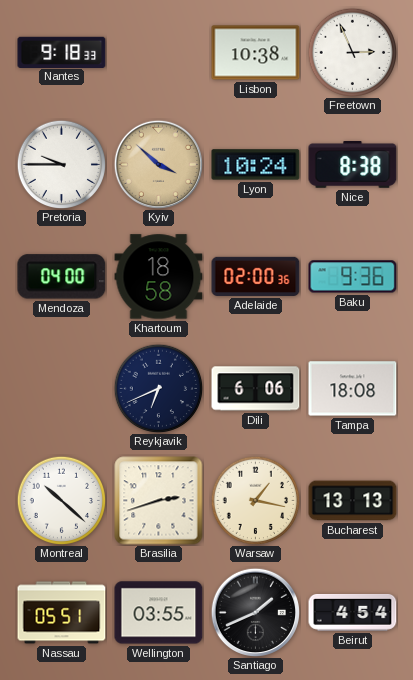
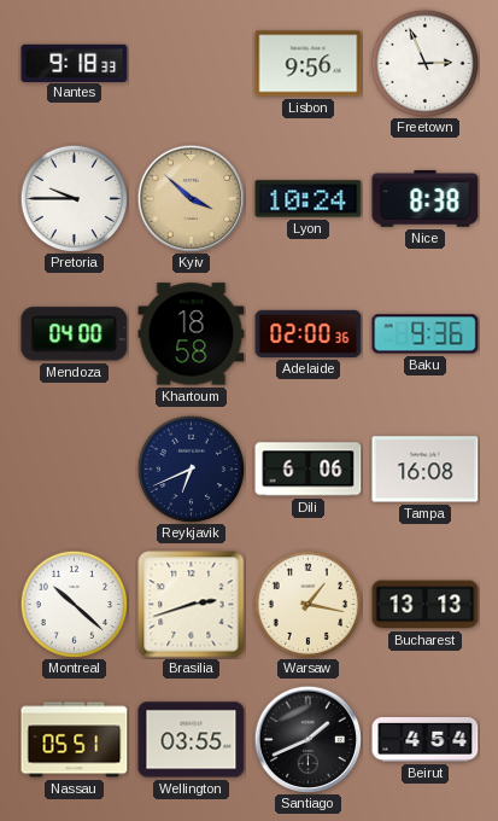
Lisbon: 10:38 -> 9:56 (309, 64)
Tampa: 18:08 -> 16:08 (426, 470)
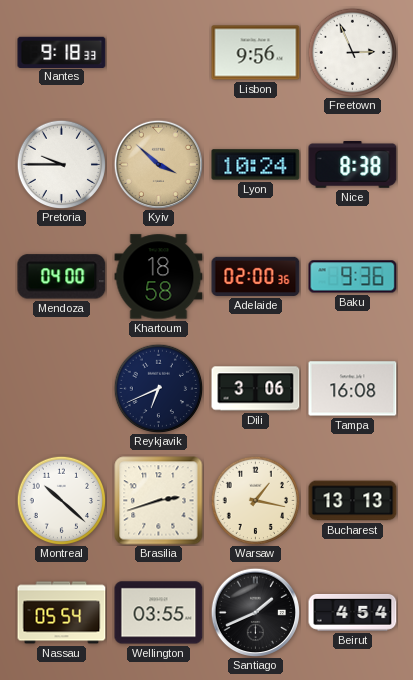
Dili: 6:06 -> 3:06 (256, 389)
Nassau: 05:51 -> 05:54 (62, 613)
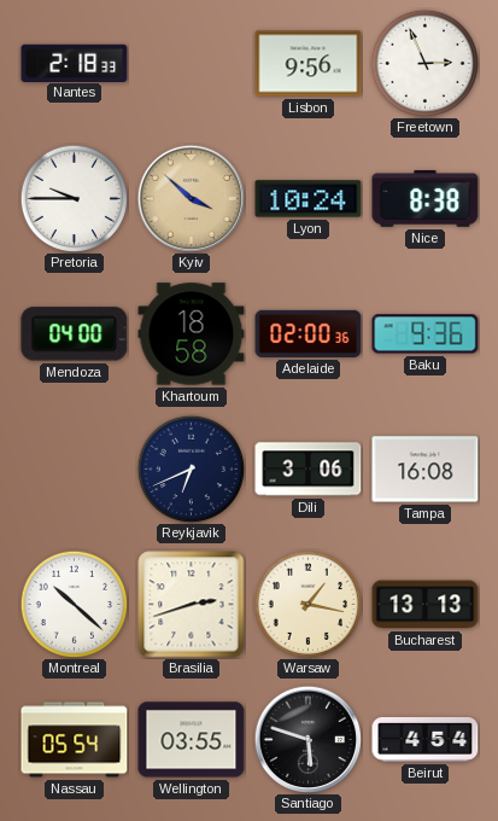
Nantes: 9:18 -> 2:18 (75, 63)
Santiago: 1:41 -> 5:48 (307, 739)
